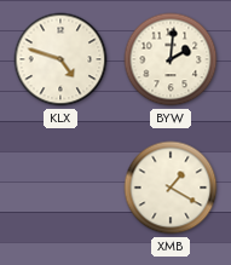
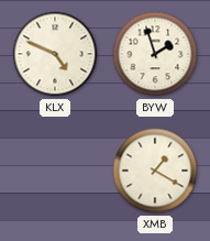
KLX: 4:48 -> 4:49 (55, 54)
BYW: 2:01 -> 1:57 (155, 54)
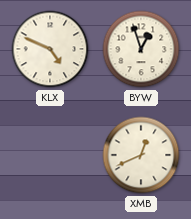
BYW: 1:57 -> 12:57 (141, 49)
XMB: 1:20 -> 12:41 (141, 155)
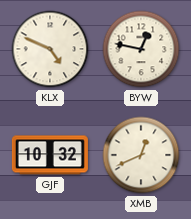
BYW: 12:57 -> 12:47 (141, 49)
GJF: none -> 10:32 (50, 155)
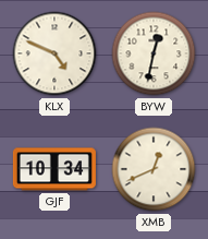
BYW: 12:47 -> 12:32 (154, 53)
GJF: 10:32 -> 10:34 (54, 169)
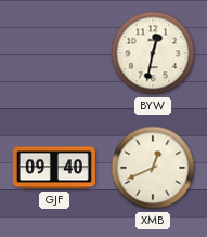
KLX: 4:49 -> none (54, 53)
GJF: 10:34 -> 09:40 (54, 168)
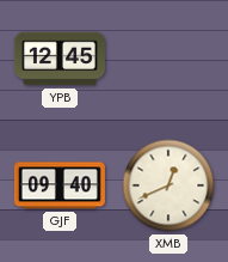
YPB: none -> 12:45 (60, 59)
BYW: 12:32 -> none (153, 53)
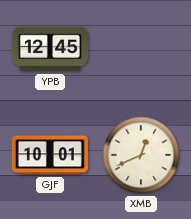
GJF: 09:40 -> 10:01 (50, 155)
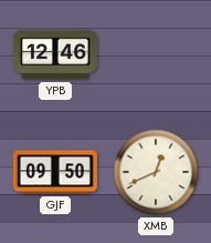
YPB: 12:45 -> 12:46 (55, 54)
GJF: 10:01 -> 09:50 (55, 172)
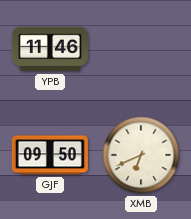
YPB: 12:46 -> 11:46 (50, 49)
XMB: 12:41 -> 6:41 (141, 155)
